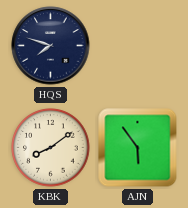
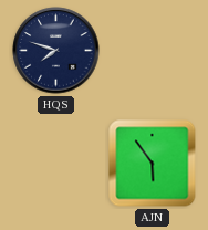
KBK: 8:09 -> none (51, 148)
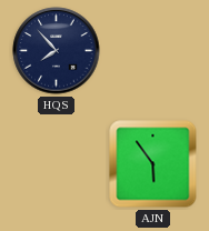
HQS: 7:48 -> 7:53 (57, 51)
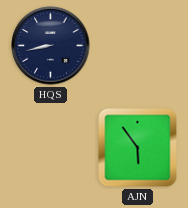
HQS: 7:53 -> 8:43 (51, 46)
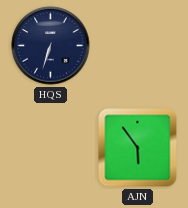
HQS: 8:43 -> 6:33 (51, 46)
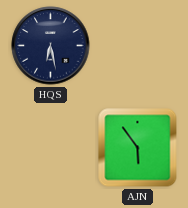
HQS: 6:33 -> 6:28 (51, 46)
